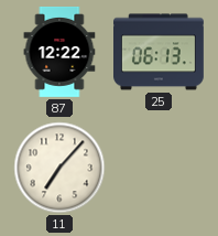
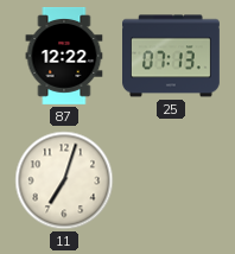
25: 06:13 -> 07:13 (172, 56)
11: 7:07 -> 7:03 (64, 180)
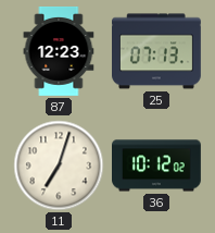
87: 12:22 -> 12:23 (59, 52)
36: none -> 10:12 (157, 165)
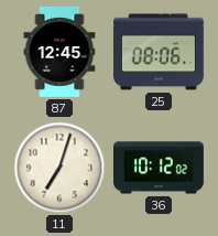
87: 12:23 -> 12:45 (59, 53)
25: 07:13 -> 08:06 (160, 52)
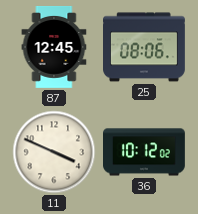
11: 7:03 -> 3:49 (54, 152)
